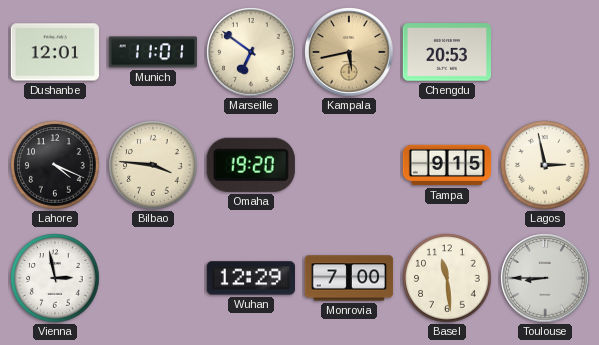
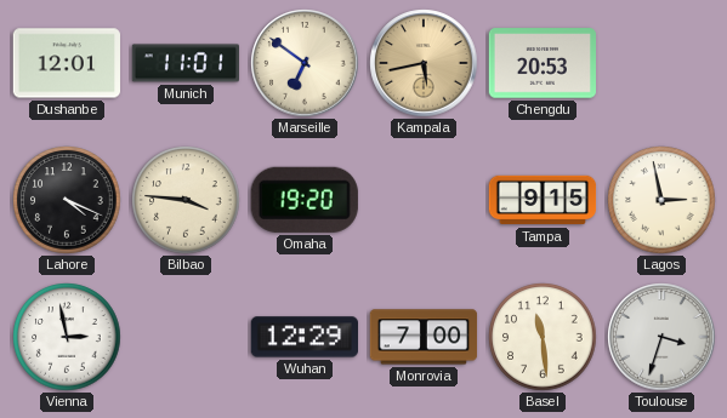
Toulouse: 8:45 -> 3:33 (661, 337)
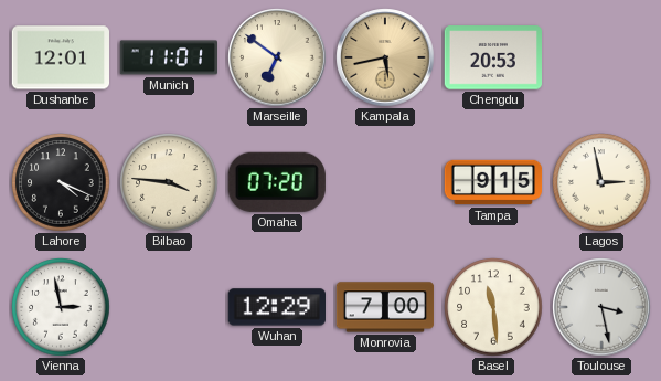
Omaha: 19:20 -> 07:20 (277, 182)
Toulouse: 3:33 -> 3:28 (601, 307)
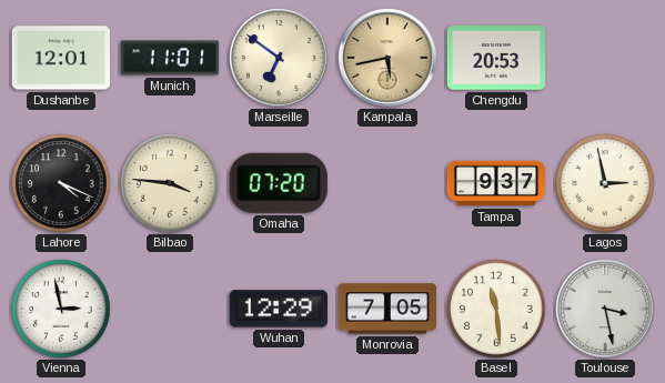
Tampa: 9:15 -> 9:37 (496, 183)
Monrovia: 7:00 -> 7:05 (387, 309)
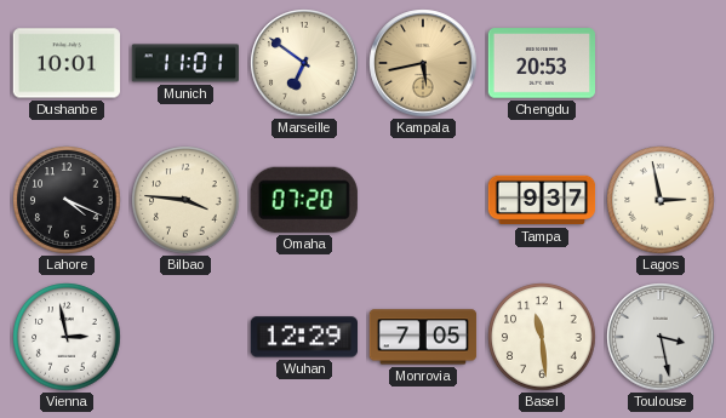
Dushanbe: 12:01 -> 10:01 (65, 63)
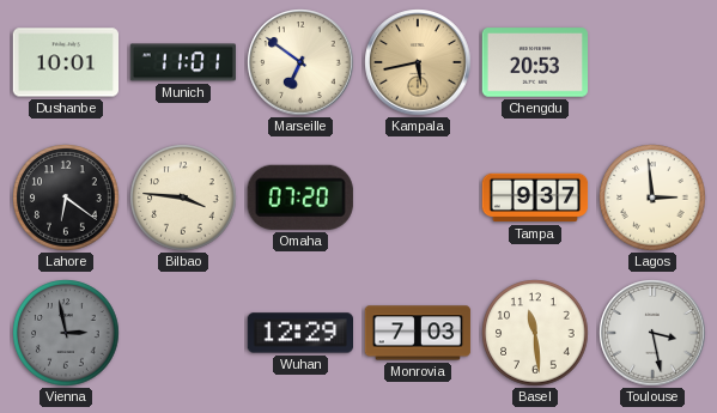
Lahore: 4:19 -> 6:21 (66, 198)
Lagos: 2:58 -> 2:59 (652, 198)
Vienna dial: white -> grey (66, 333)
Monrovia: 7:05 -> 7:03 (418, 333)
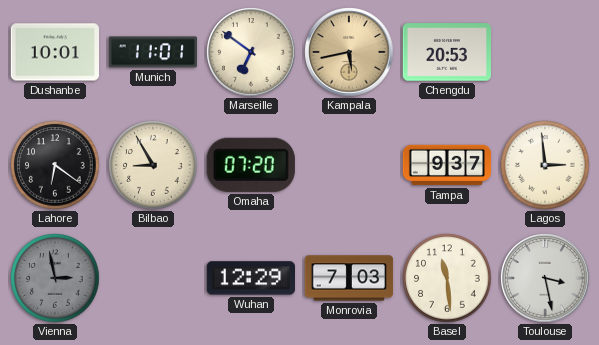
Bilbao: 3:46 -> 8:55 (153, 165)
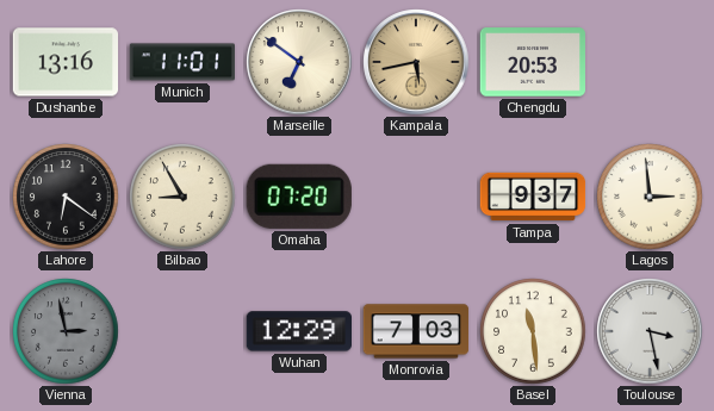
Dushanbe: 10:01 -> 13:16 (64, 62)
